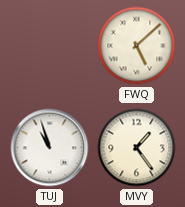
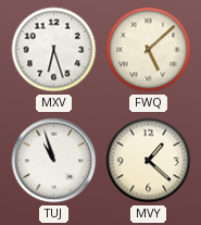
MXV: none -> 6:27 (54, 50)
MVY: 1:24 -> 1:22 (149, 161)
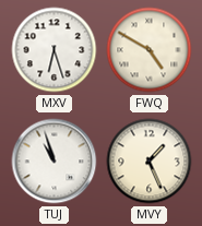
FWQ: 5:08 -> 4:50 (150, 50)
MVY: 1:22 -> 1:26 (150, 162)
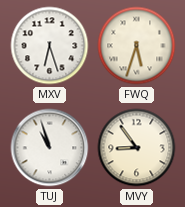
FWQ: 4:50 -> 5:33 (137, 46)
MVY: 1:26 -> 8:54 (137, 148)
